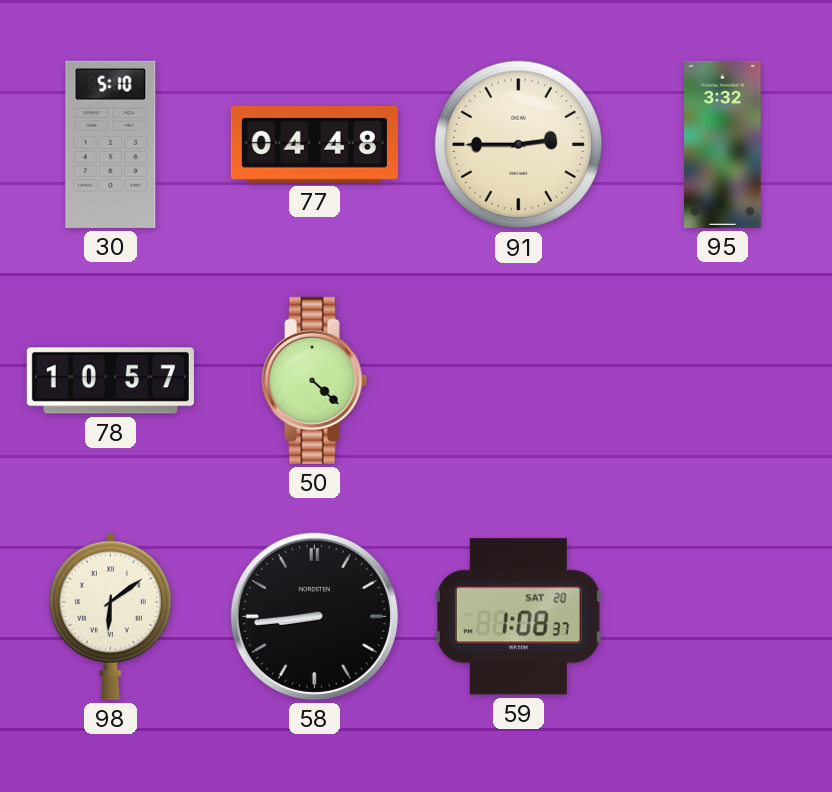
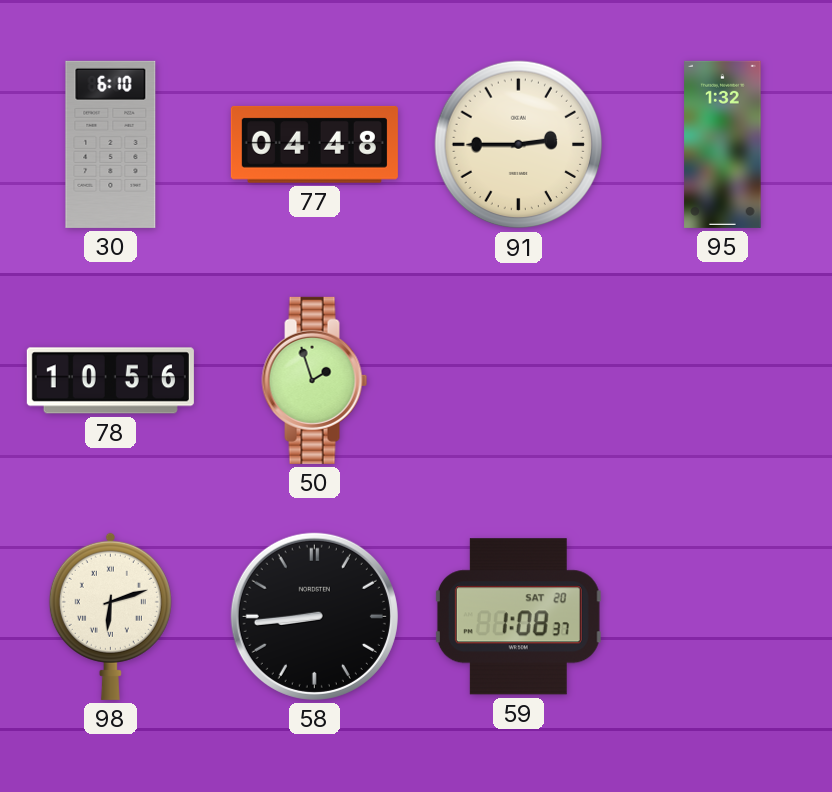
30: 5:10 -> 6:10 (111, 144)
95: 3:32 -> 1:32 (723, 144)
78: 10:57 -> 10:56 (110, 381)
50: 4:22 -> 1:57 (315, 380)
98: 6:09 -> 6:12 (110, 616)
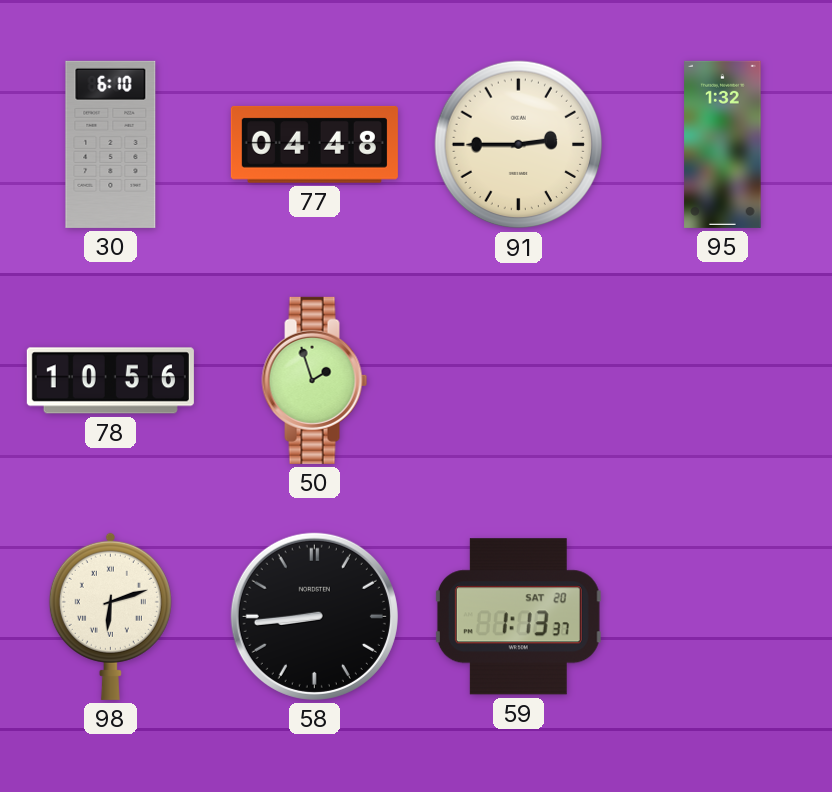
59: 1:08 -> 1:13 (518, 617)
